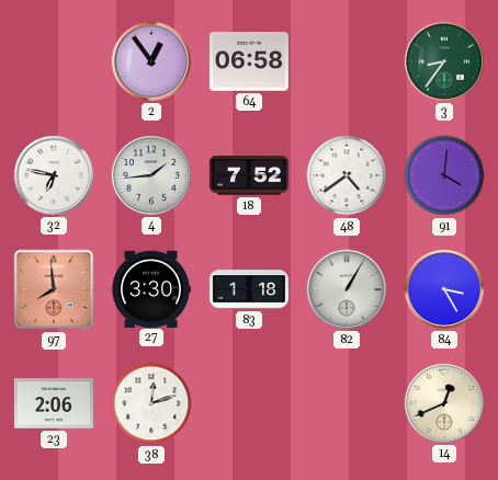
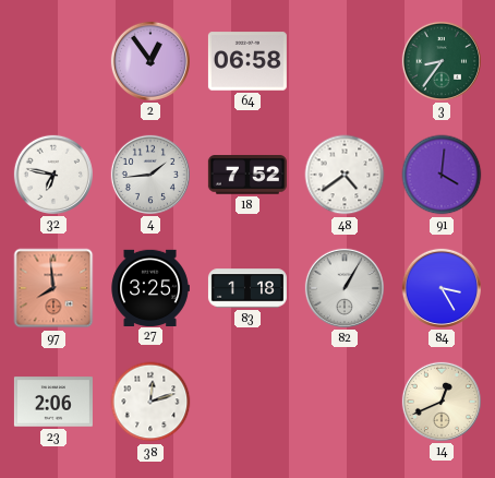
27: 3:30 -> 3:25 (150, 287)
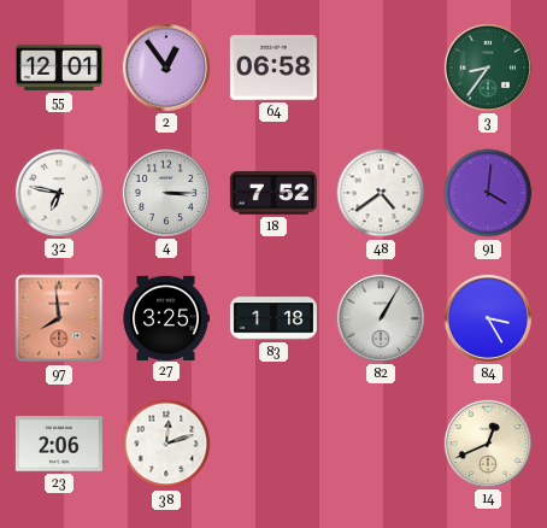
55: none -> 12:01 (59, 68)
4: 1:44 -> 3:15 (166, 193)
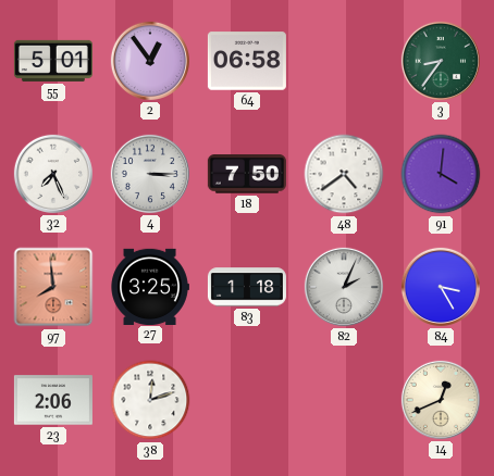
55: 12:01 -> 5:01 (53, 61)
32: 6:47 -> 7:26 (53, 174)
18: 7:52 -> 7:50 (247, 174)
82: 1:05 -> 2:04 (344, 287)
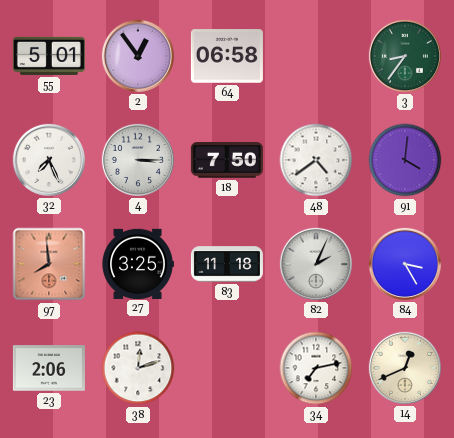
83: 1:18 -> 11:18 (227, 264)
34: none -> 7:13 (316, 368)
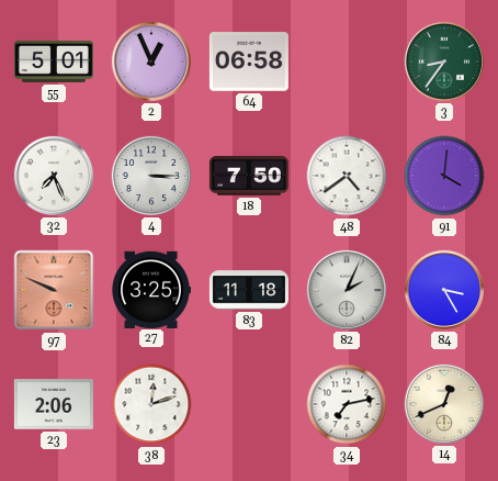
2: 12:54 -> 12:56 (151, 61)
97: 7:59 -> 9:49 (54, 290)
